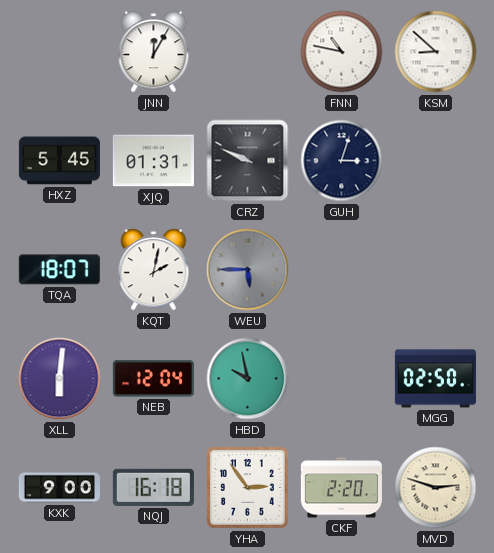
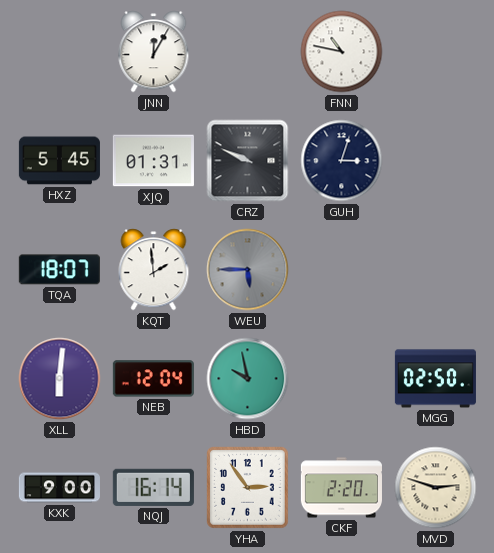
KSM: 8:52 -> none (436, 52)
KQT: 2:02 -> 1:59 (154, 270)
NQJ: 16:18 -> 16:14 (153, 487)
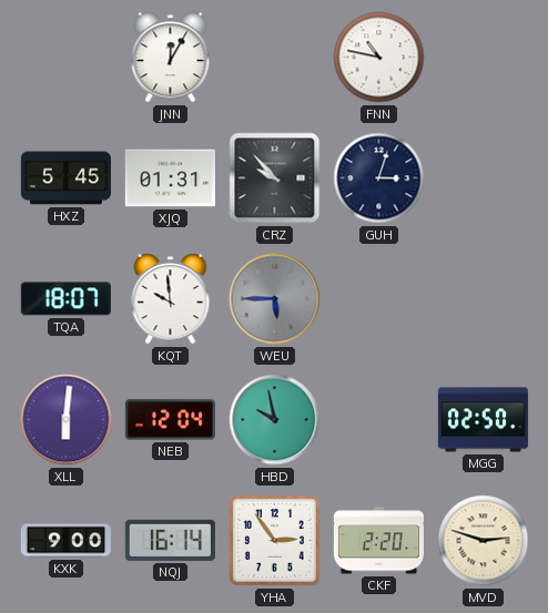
CRZ: 9:49 -> 9:53 (275, 178)
KQT: 1:59 -> 9:59 (171, 299)
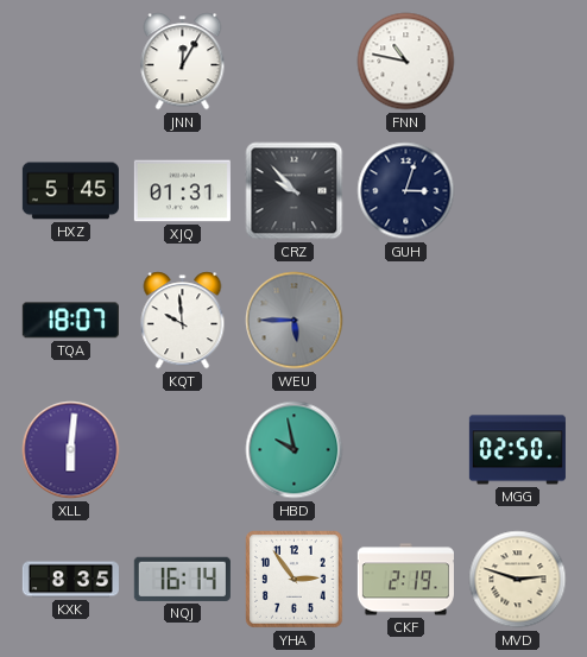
NEB: 12:04 -> none (170, 420)
KXK: 9:00 -> 8:35 (70, 580)
CKF: 2:20 -> 2:19 (405, 580)
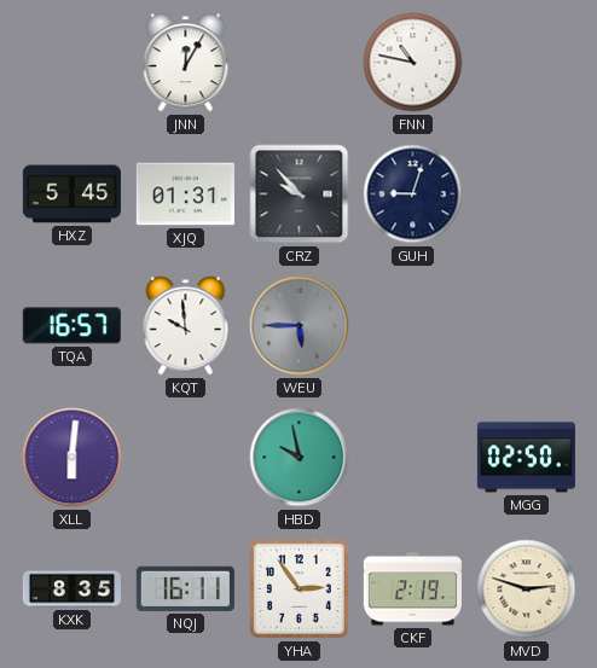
GUH: 3:03 -> 9:03 (413, 194)
TQA: 18:07 -> 16:57 (71, 326)
NQJ: 16:14 -> 16:11 (185, 588)
